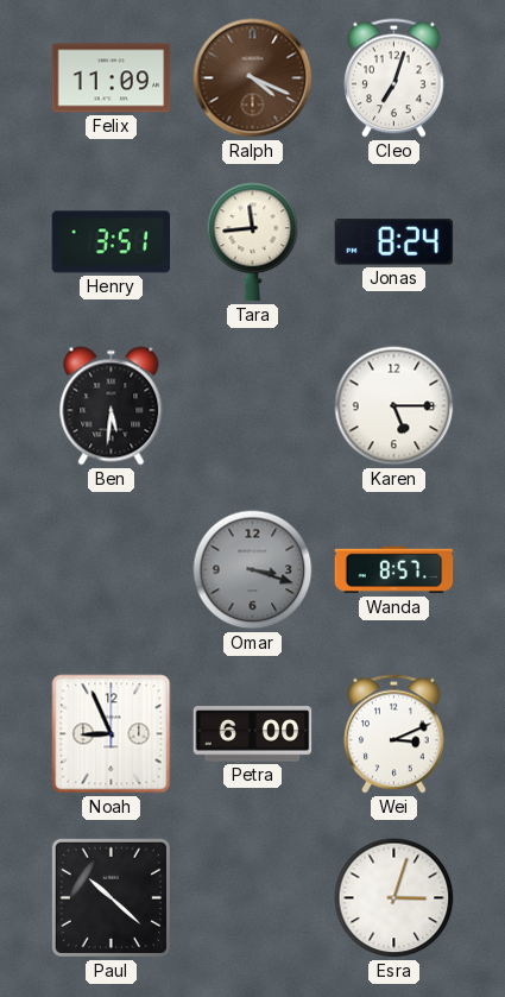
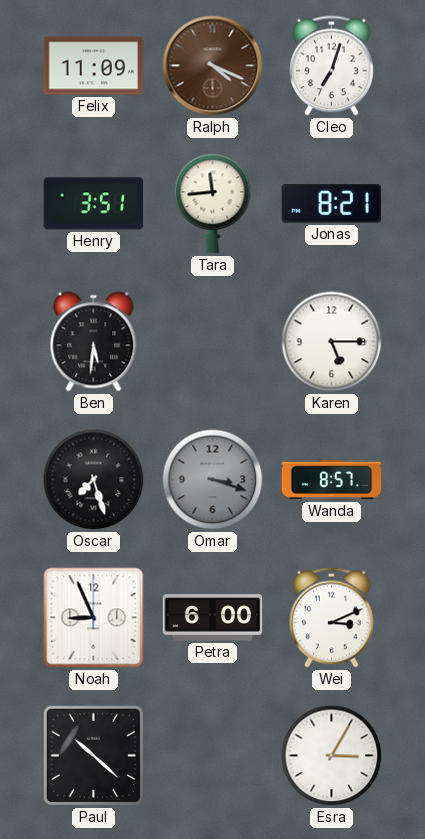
Jonas: 8:24 -> 8:21 (332, 204)
Oscar: none -> 7:27 (94, 480)
Esra: 3:03 -> 3:05 (332, 756)
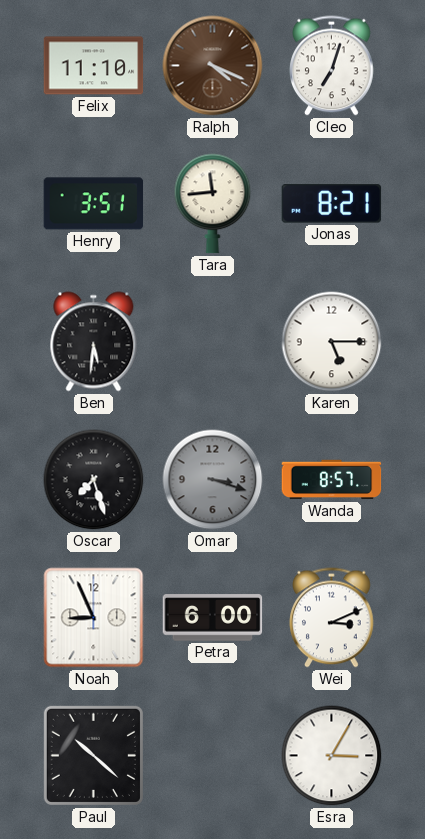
Felix: 11:09 -> 11:10 (94, 66)
